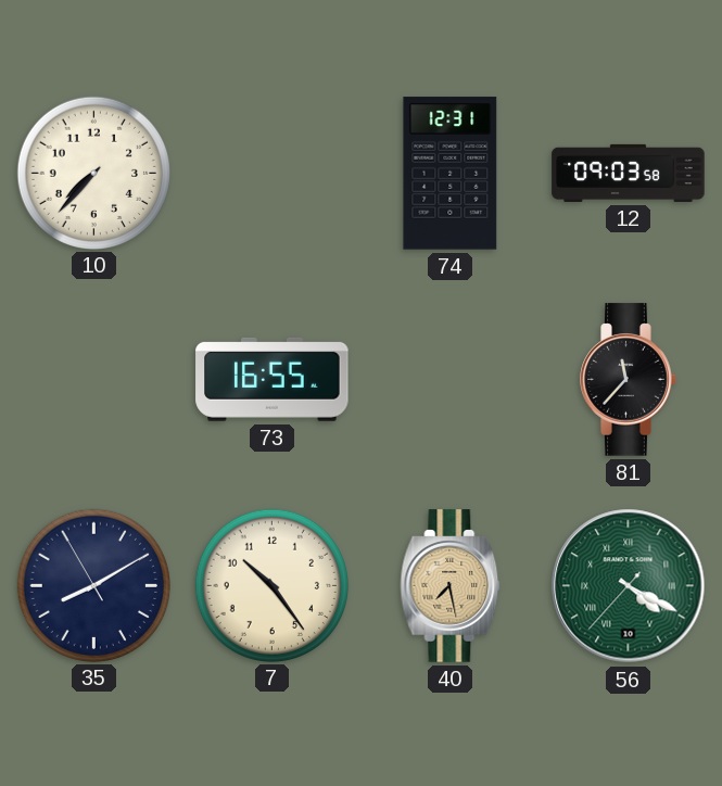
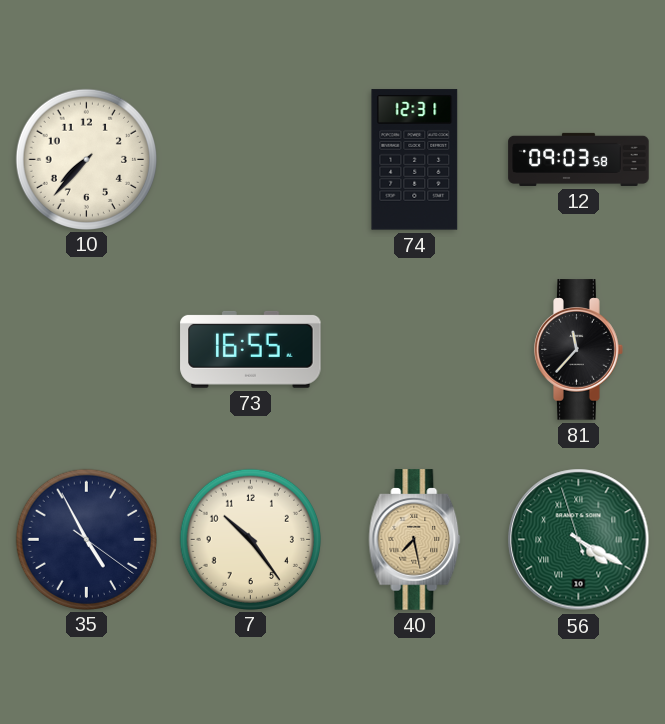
35: 8:09 -> 4:55 (86, 539)
56: 4:19:37 -> 4:19:57 (579, 540)
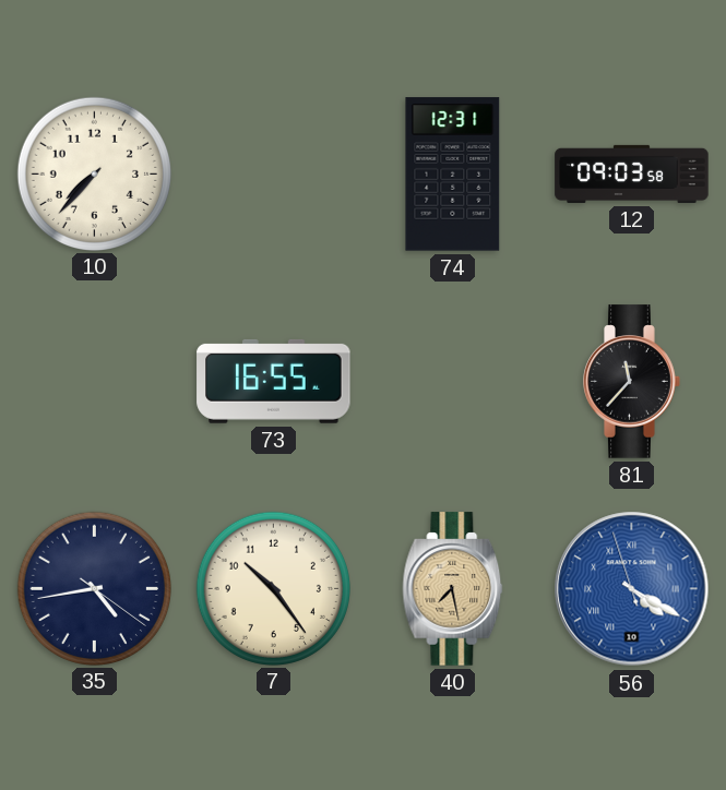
35: 4:55 -> 4:43 (94, 588)
56 dial: green -> blue (632, 589)
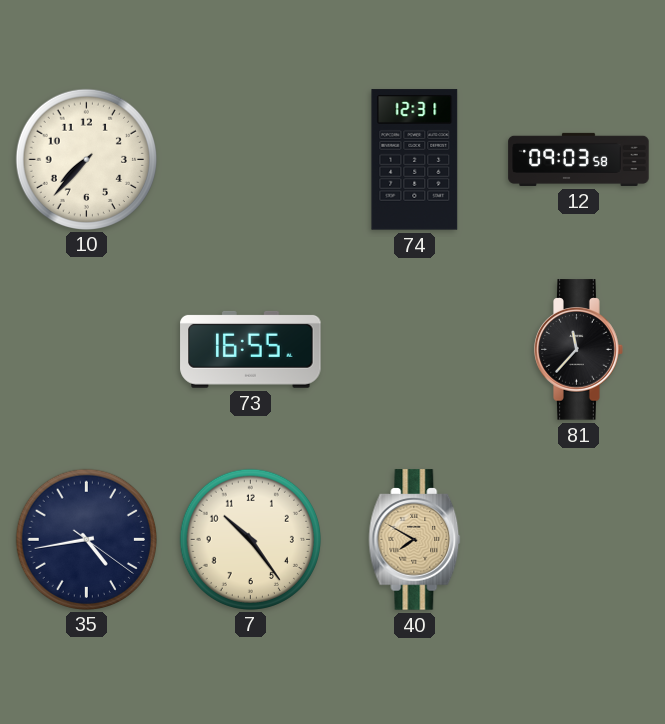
40: 7:28 -> 7:50 (415, 540)
56: 4:19 -> none (632, 589)
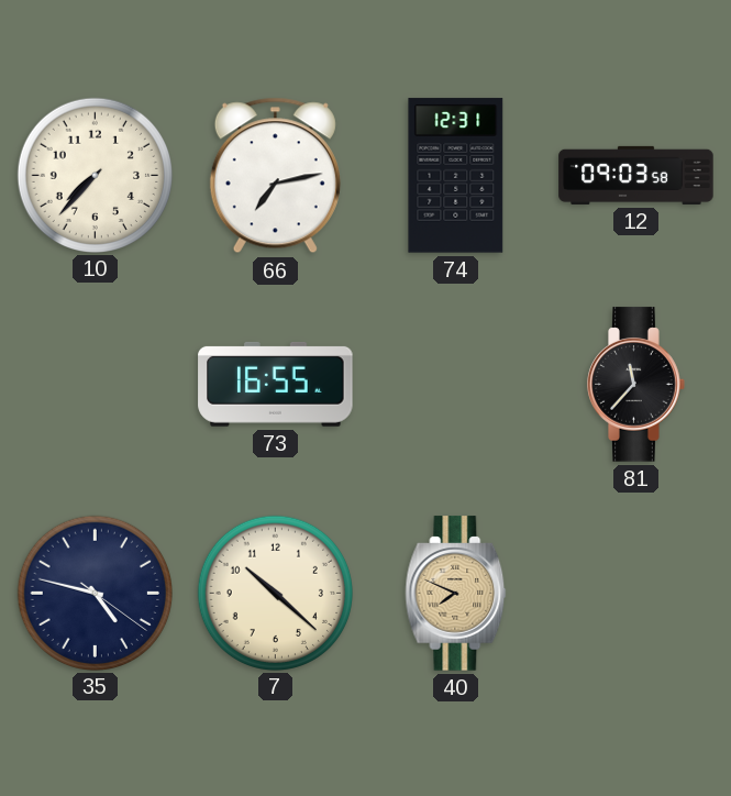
66: none -> 7:13 (275, 176)
35: 4:43 -> 4:47 (95, 593)
7: 10:24 -> 10:22 (275, 593)
40: 7:50 -> 7:49 (456, 594)
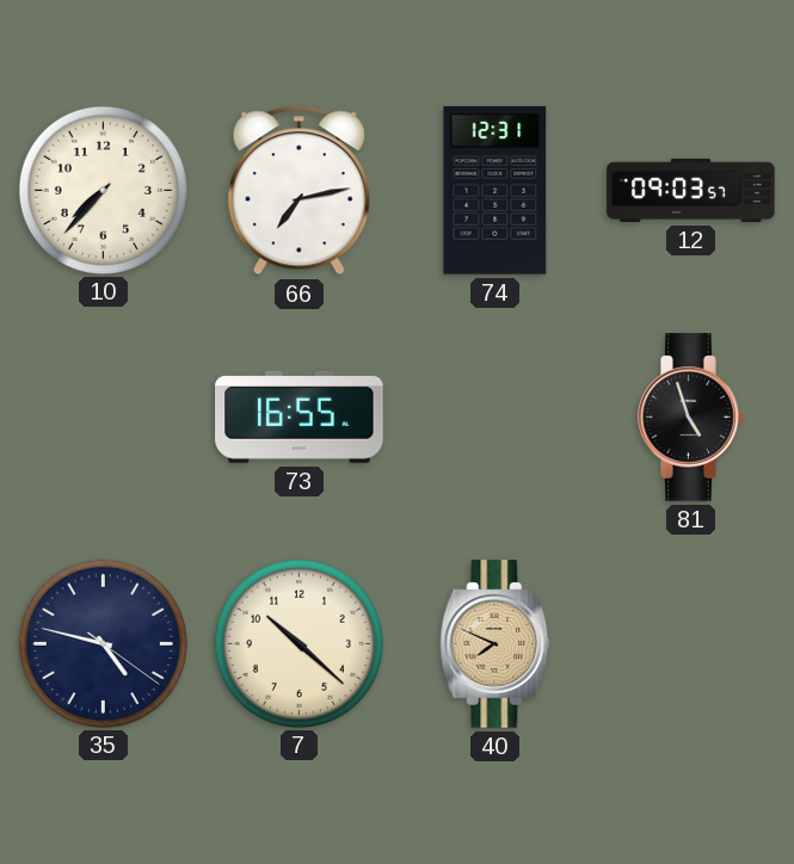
12: 09:03:58 -> 09:03:57 (691, 190)
81: 11:37 -> 4:57 (691, 418)
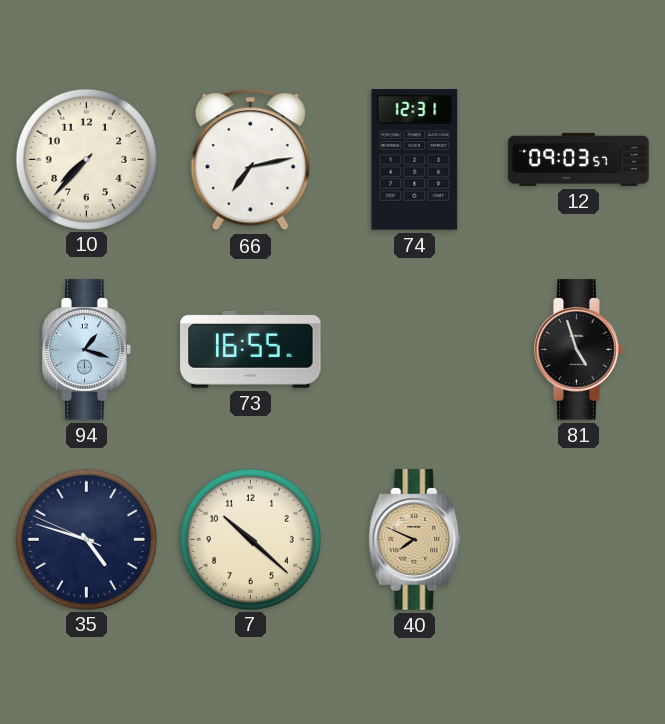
94: none -> 1:18 (87, 350)
35: 4:47:21 -> 4:47:49 (86, 539)
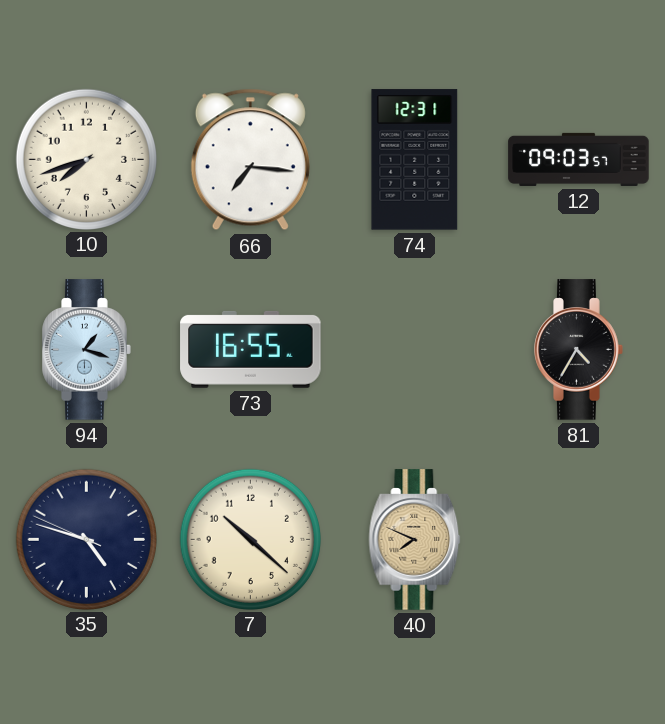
10: 7:37 -> 7:42 (86, 159)
66: 7:13 -> 7:16 (250, 160)
81: 4:57 -> 4:35 (579, 350)
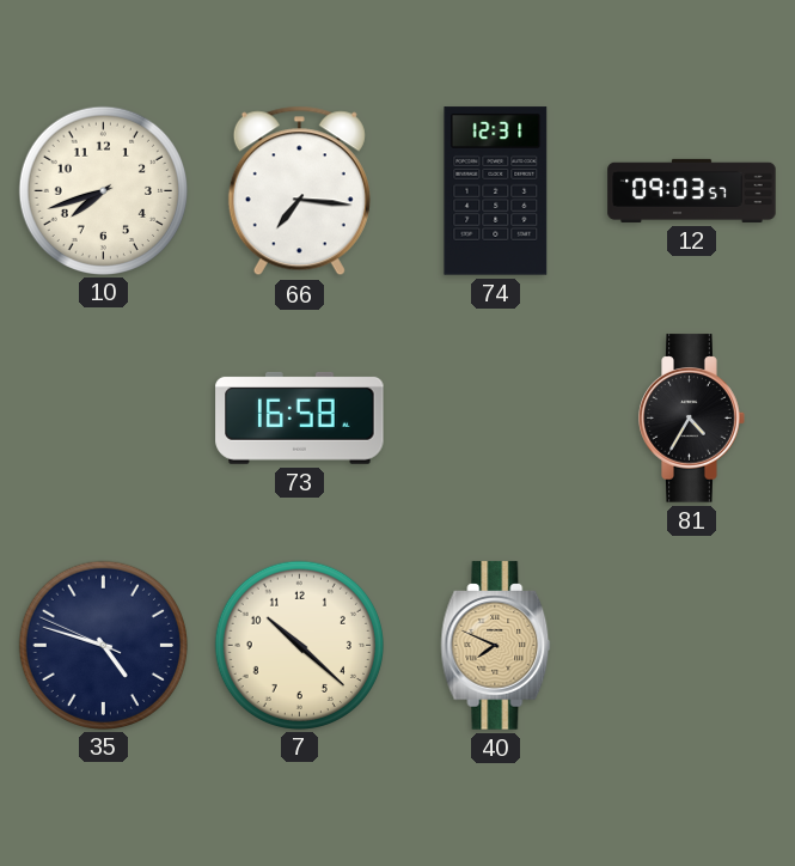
94: 1:18 -> none (87, 350)
73: 16:55 -> 16:58 (300, 417)
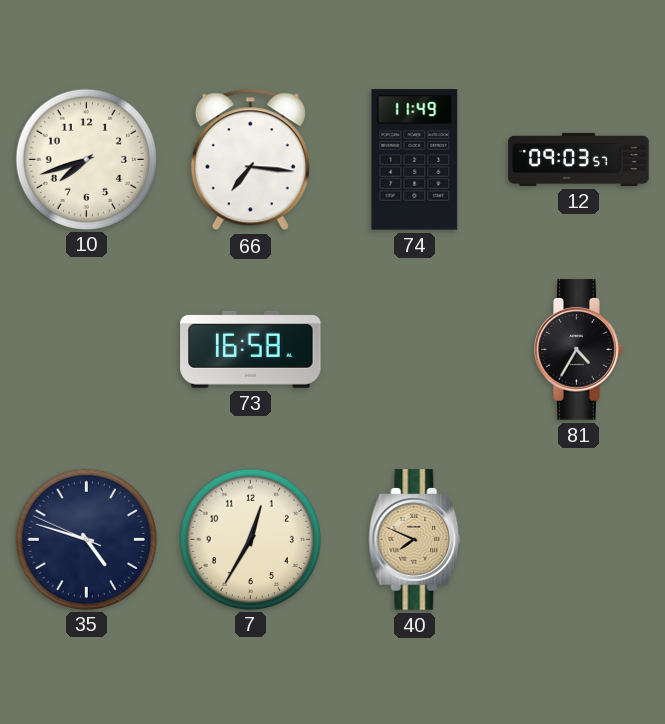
74: 12:31 -> 11:49 (415, 160)
7: 10:22 -> 12:35 (250, 539)
